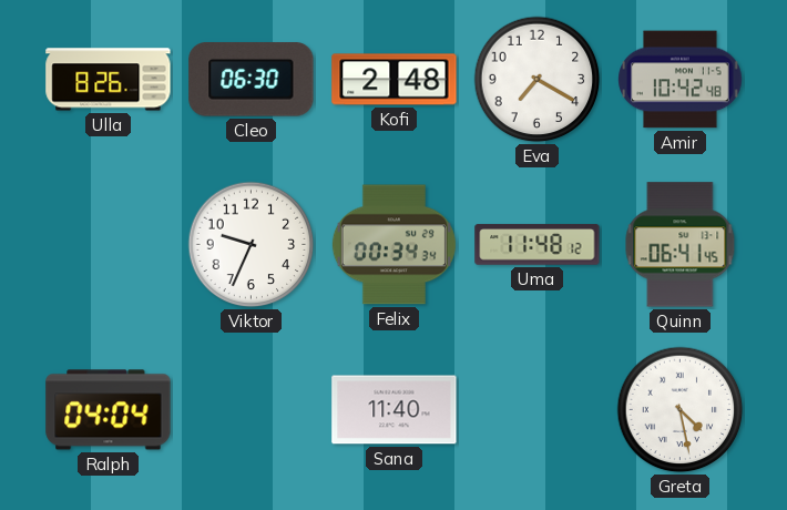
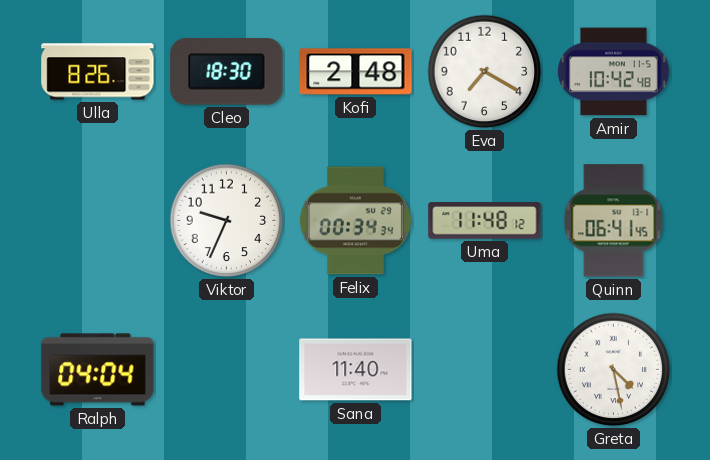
Cleo: 06:30 -> 18:30 (227, 72)
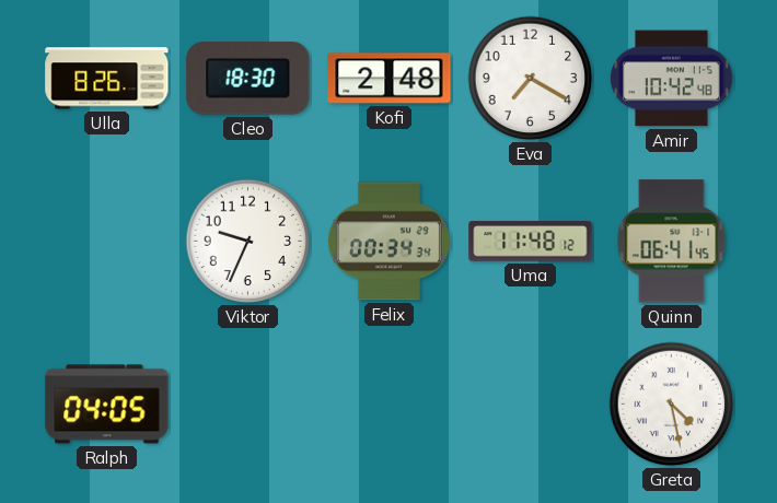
Ralph: 04:04 -> 04:05 (107, 405)
Sana: 11:40 -> none (356, 370)
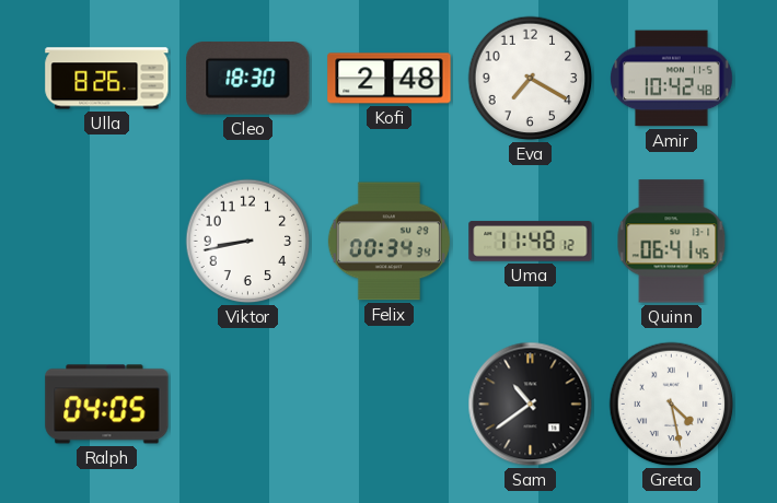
Viktor: 9:34 -> 8:43 (248, 242)
Sam: none -> 10:39 (531, 405)
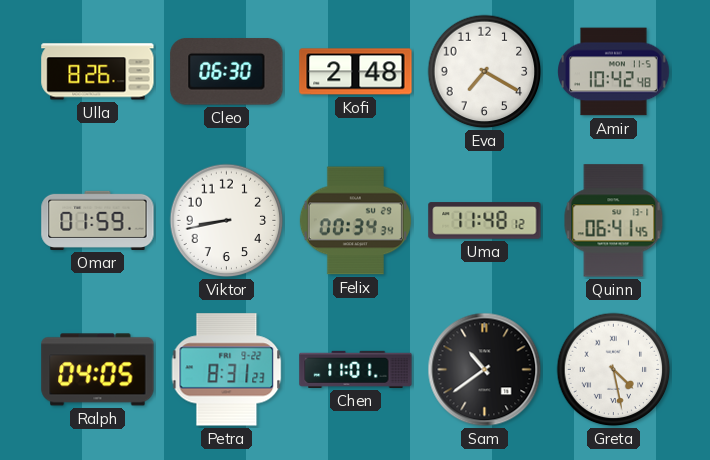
Cleo: 18:30 -> 06:30 (227, 72)
Omar: none -> 01:59 (98, 220)
Petra: none -> 8:31 (227, 370)
Chen: none -> 11:01 (356, 369)
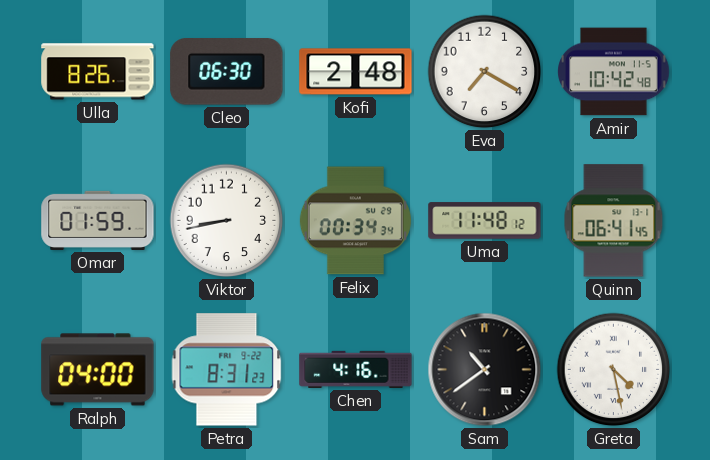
Ralph: 04:05 -> 04:00 (98, 370)
Chen: 11:01 -> 4:16 (356, 369)
